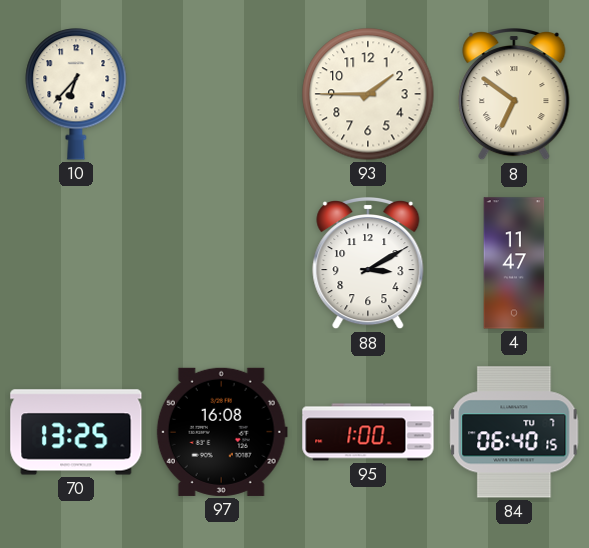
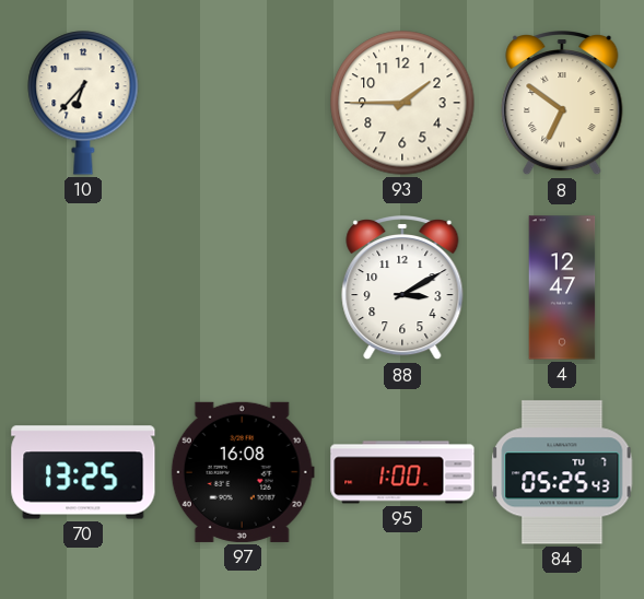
4: 11:47 -> 12:47 (562, 287)
84: 06:40 -> 05:25 (562, 472)
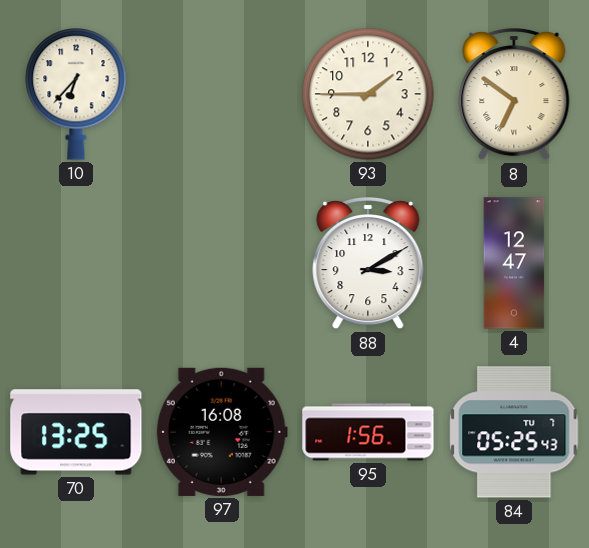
95: 1:00 -> 1:56 (368, 432)
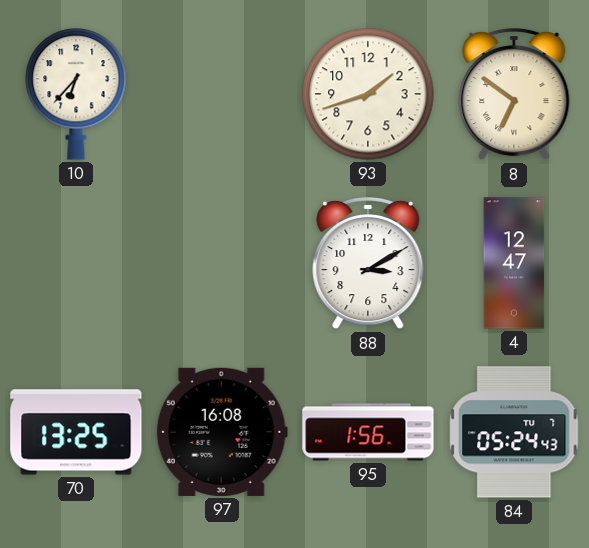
93: 1:45 -> 1:42 (368, 94)
84: 05:25 -> 05:24 (514, 432)
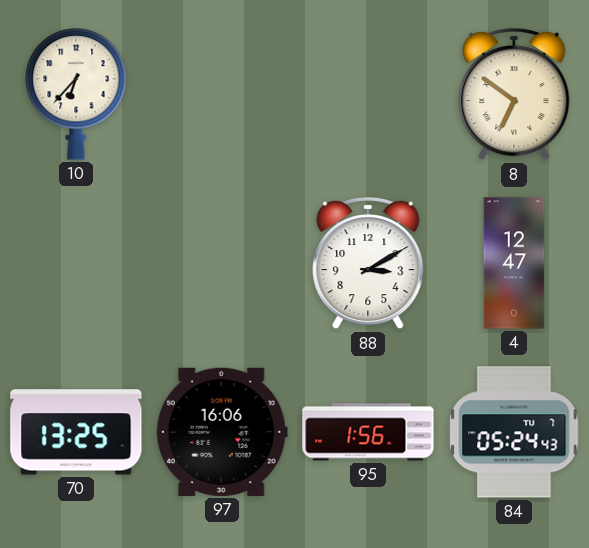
93: 1:42 -> none (368, 94)
97: 16:08 -> 16:06 (222, 432)
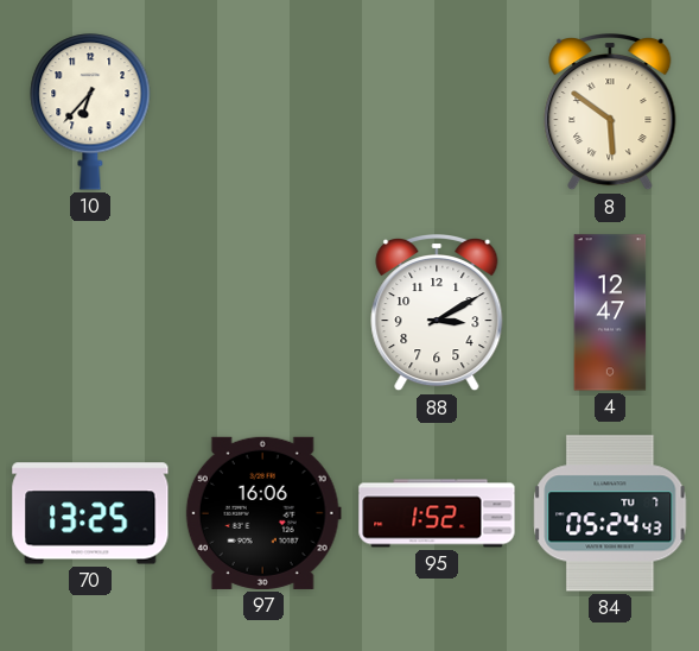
8: 6:51 -> 5:51 (610, 113)
95: 1:56 -> 1:52 (437, 513)
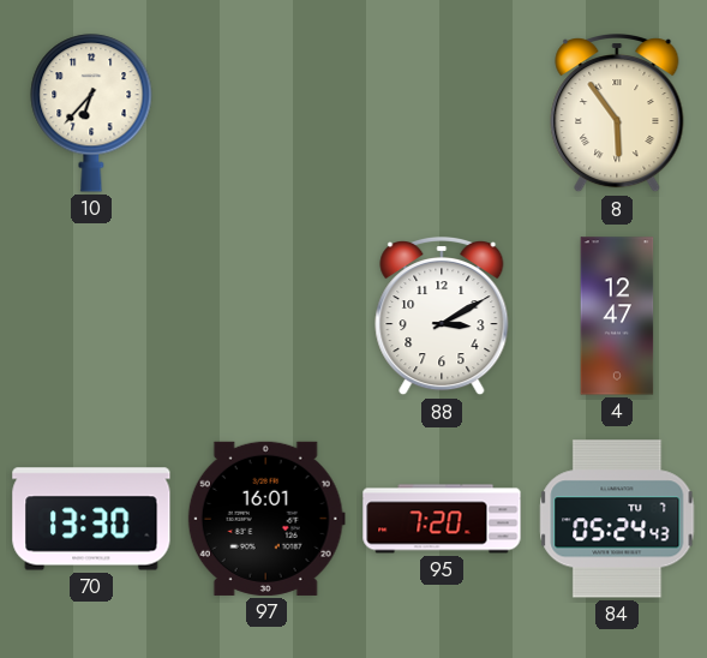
8: 5:51 -> 5:54 (617, 114)
70: 13:25 -> 13:30 (91, 519)
97: 16:06 -> 16:01 (266, 519)
95: 1:52 -> 7:20 (442, 519)
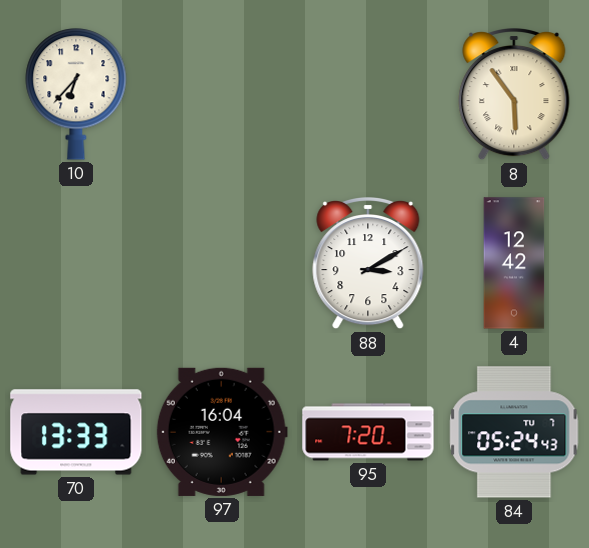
4: 12:47 -> 12:42 (514, 263)
70: 13:30 -> 13:33 (76, 432)
97: 16:01 -> 16:04 (222, 432)
